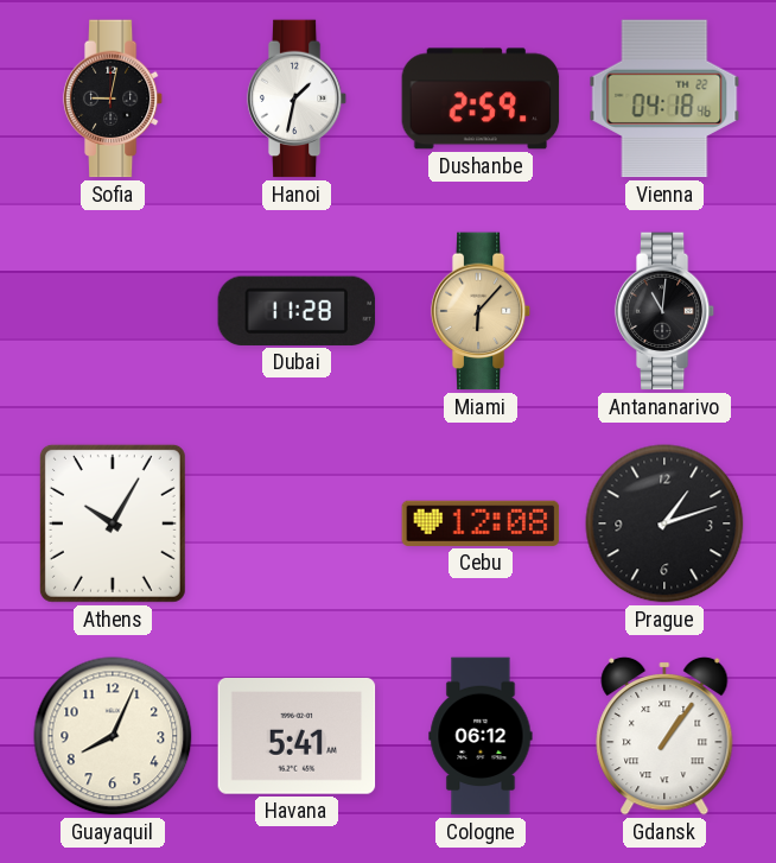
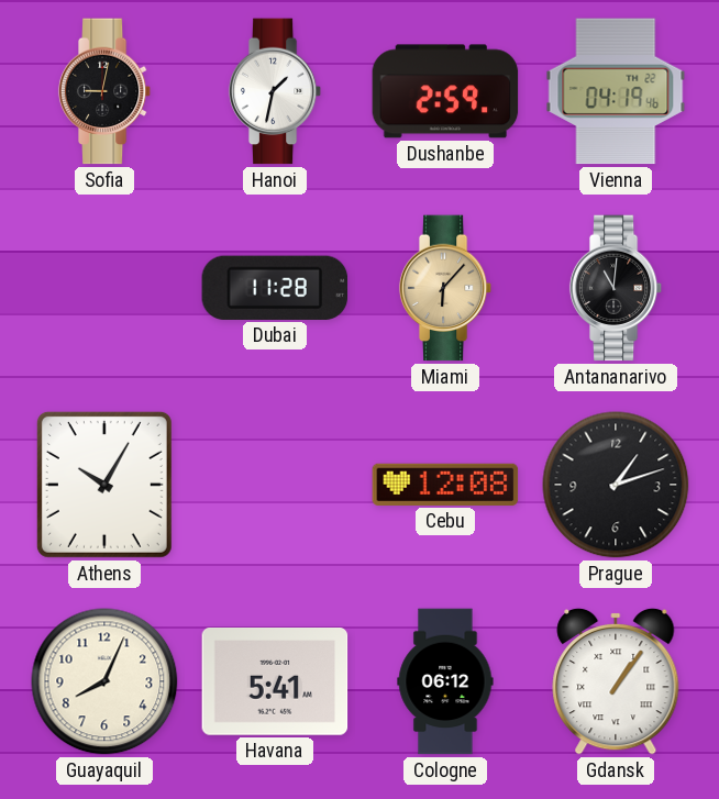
Vienna: 04:18 -> 04:19 (616, 91)
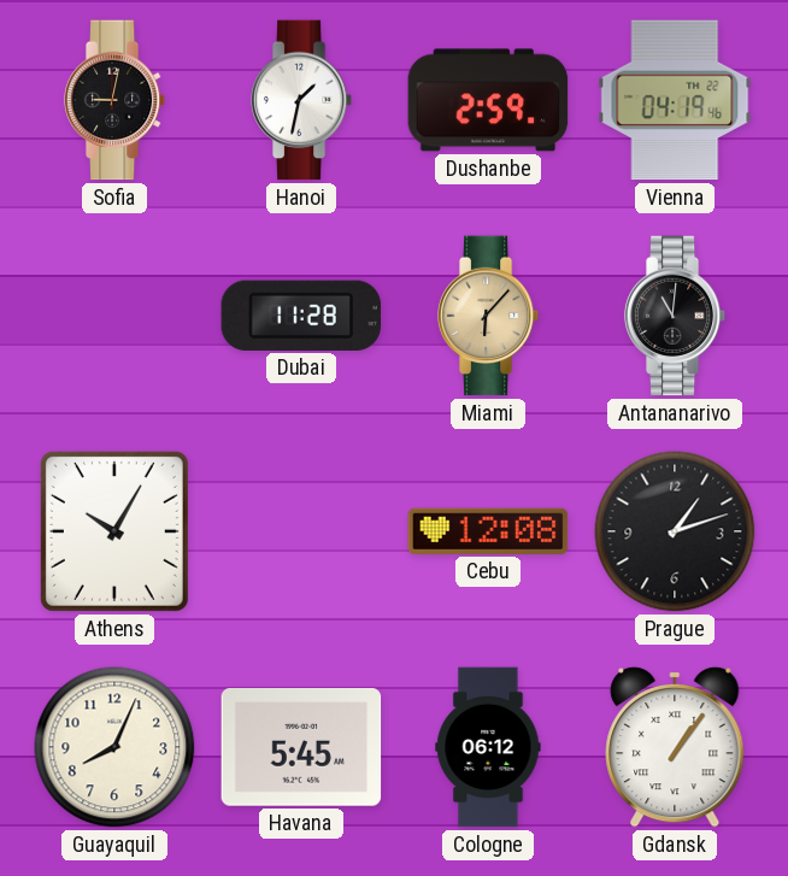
Havana: 5:41 -> 5:45 (301, 748)
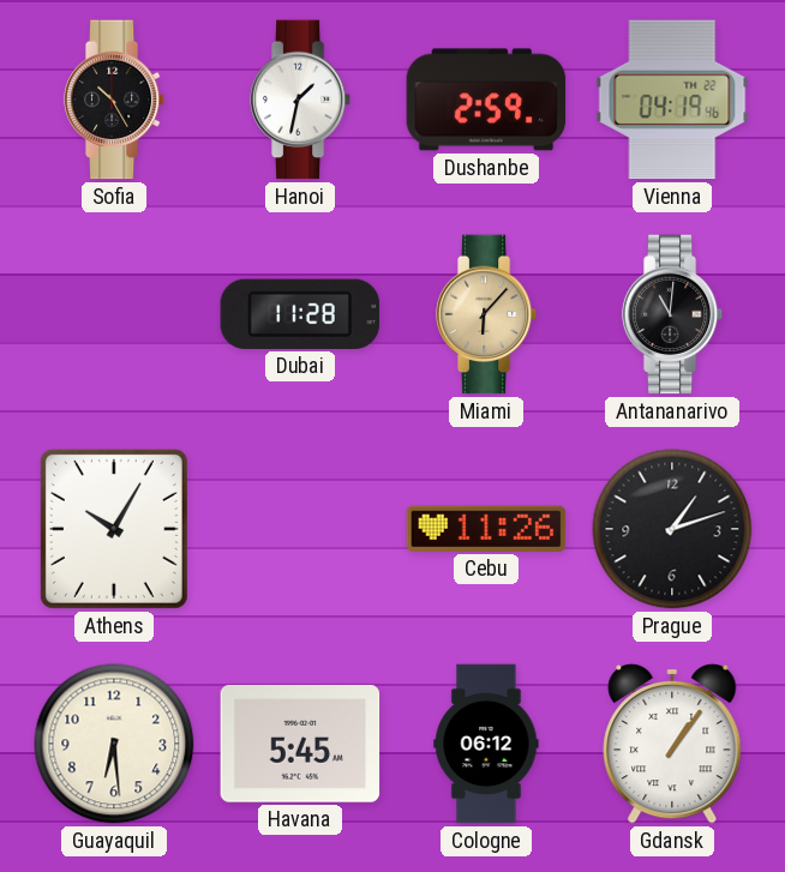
Sofia: 9:02 -> 10:25 (114, 100)
Cebu: 12:08 -> 11:26 (486, 529)
Guayaquil: 8:04 -> 6:29 (114, 744)
